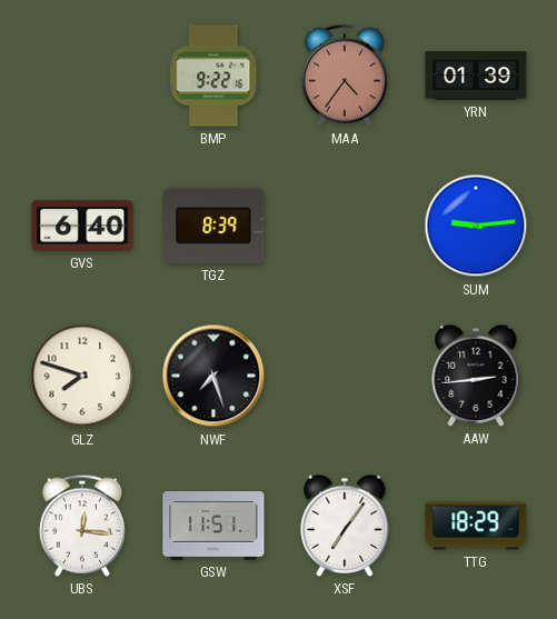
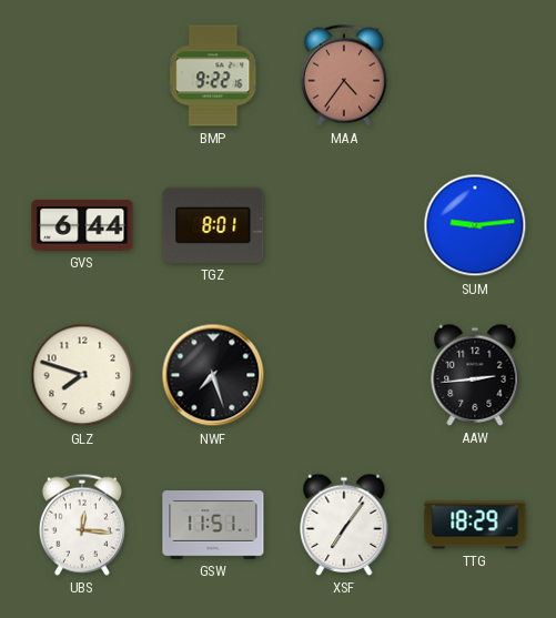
YRN: 01:39 -> none (476, 76)
GVS: 6:40 -> 6:44 (82, 225)
TGZ: 8:39 -> 8:01 (213, 225)
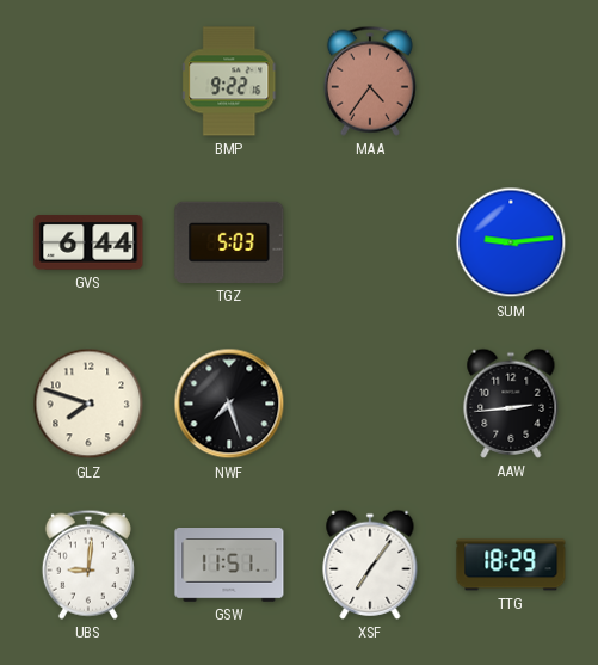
TGZ: 8:01 -> 5:03 (229, 242)
UBS: 12:16 -> 9:01 (88, 565)
